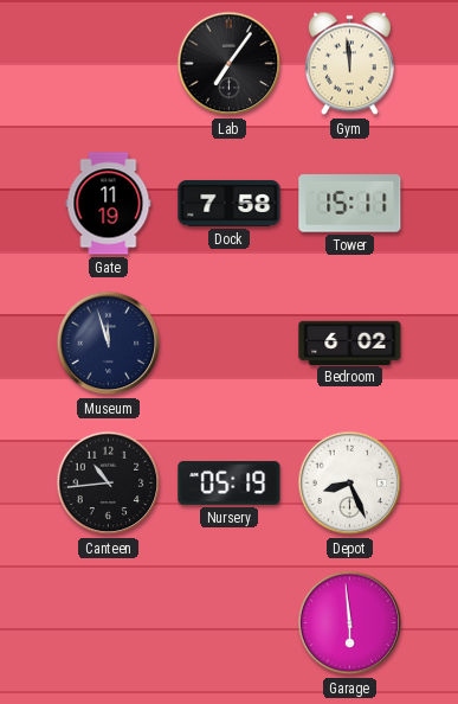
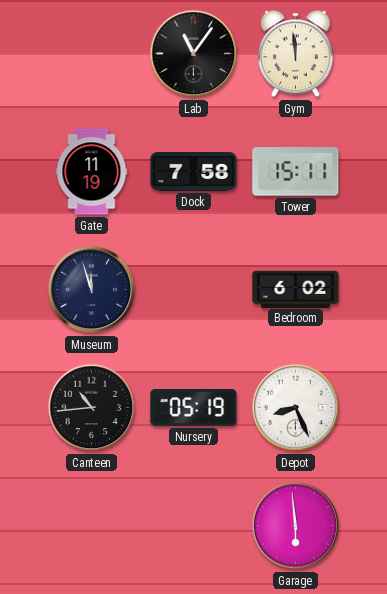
Lab: 7:06 -> 11:06 (194, 54)
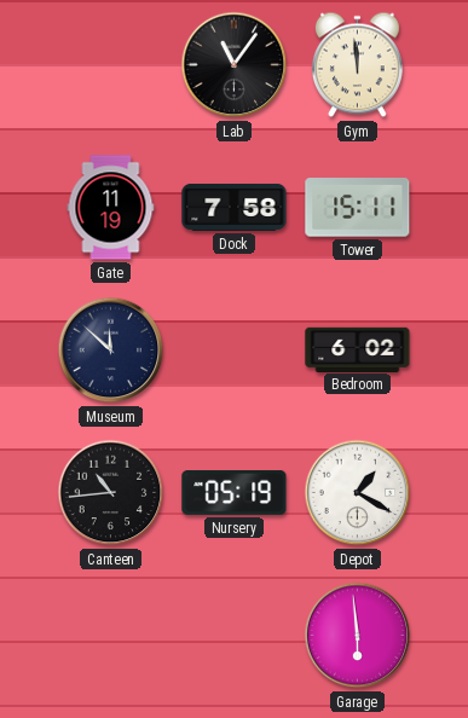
Museum: 11:57 -> 11:52 (111, 351)
Depot: 8:26 -> 1:20 (358, 493)
